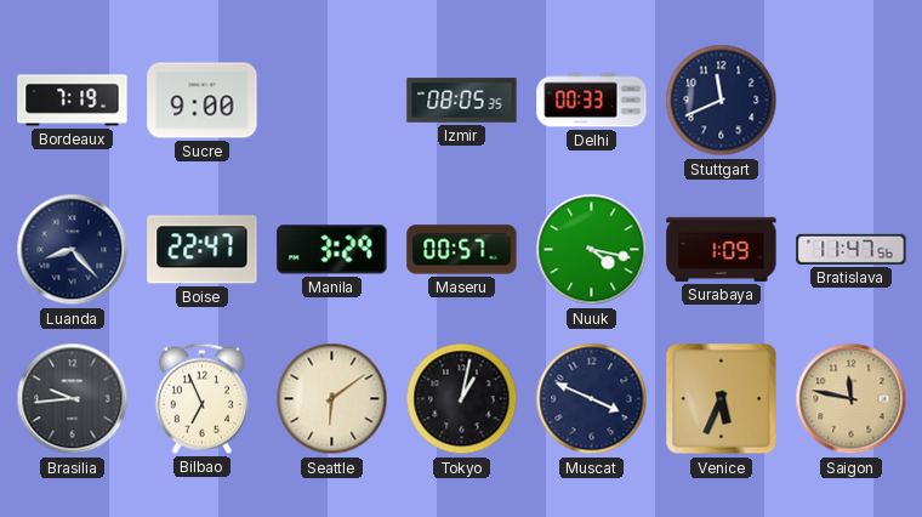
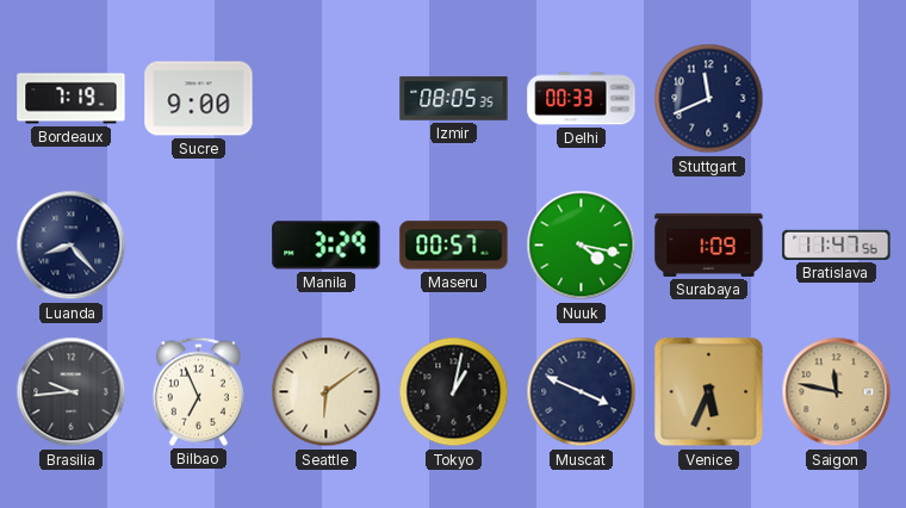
Boise: 22:47 -> none (203, 250)
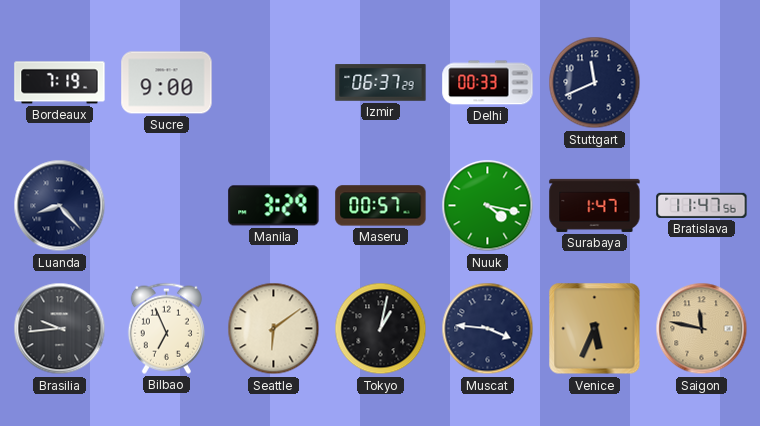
Izmir: 08:05 -> 06:37 (381, 83)
Surabaya: 1:09 -> 1:47 (595, 205)
Muscat: 3:49 -> 3:46 (488, 329)
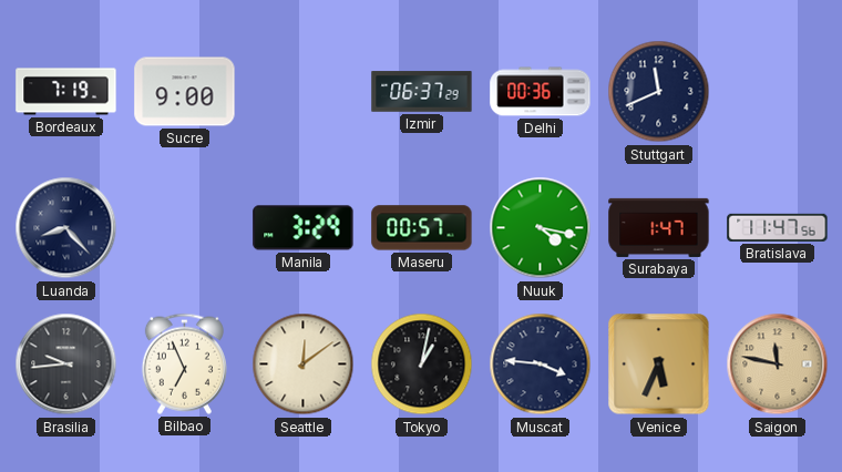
Delhi: 00:33 -> 00:36 (541, 92)
Seattle: 6:09 -> 12:09 (304, 365)
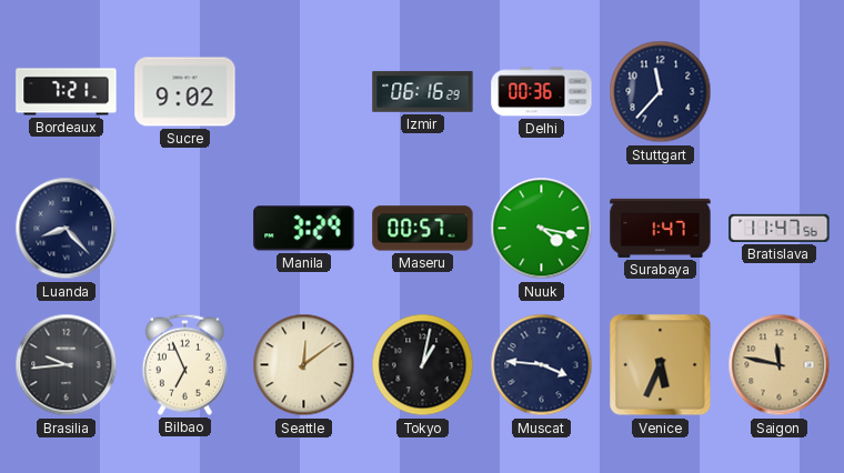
Bordeaux: 7:19 -> 7:21 (67, 92)
Sucre: 9:00 -> 9:02 (185, 92)
Izmir: 06:37 -> 06:16 (423, 92)
Stuttgart: 11:41 -> 11:37 (661, 92)
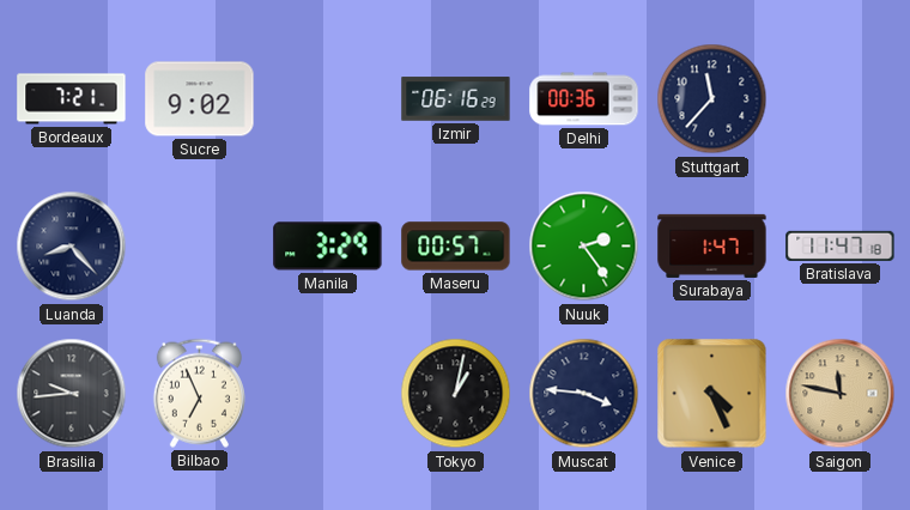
Nuuk: 4:17 -> 2:24 (584, 247)
Bratislava: 11:47:56 -> 11:47:18 (841, 245)
Seattle: 12:09 -> none (304, 365)
Venice: 5:34 -> 4:26 (712, 394)
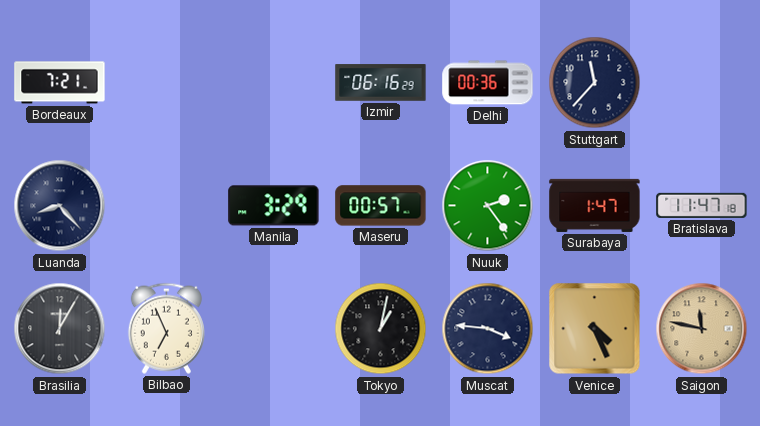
Sucre: 9:02 -> none (200, 99)
Brasilia: 9:44 -> 12:05 (60, 329)
